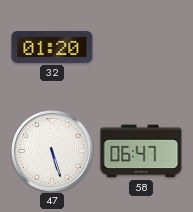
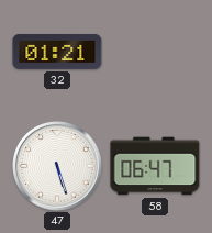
32: 01:20 -> 01:21 (57, 52)
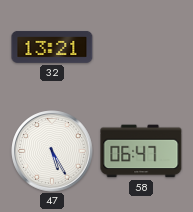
32: 01:21 -> 13:21 (52, 47)
47: 5:27 -> 5:25 (52, 151)
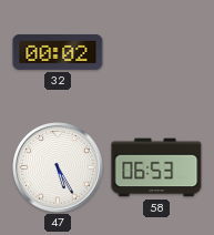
32: 13:21 -> 00:02 (58, 52)
58: 06:47 -> 06:53 (156, 167)
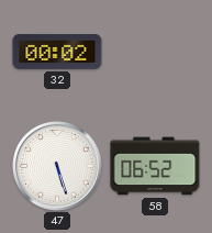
47: 5:25 -> 5:27 (57, 166)
58: 06:53 -> 06:52 (155, 166)
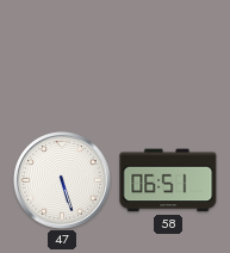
32: 00:02 -> none (57, 52)
58: 06:52 -> 06:51 (168, 180)
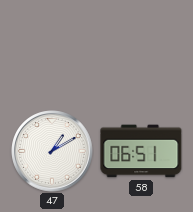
47: 5:27 -> 1:10 (52, 151)
